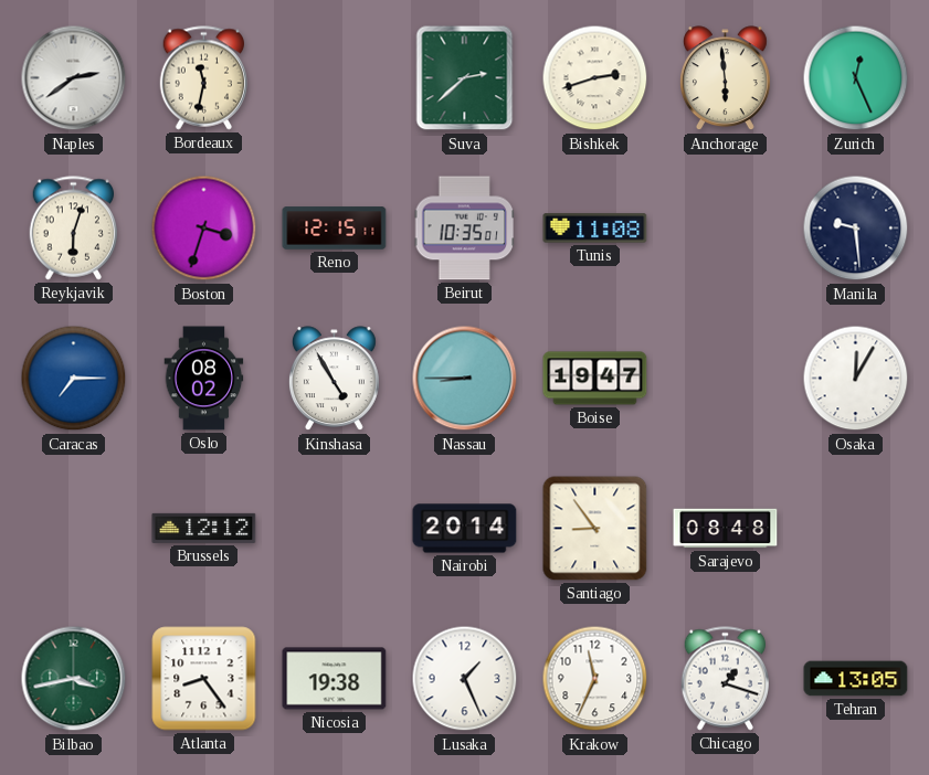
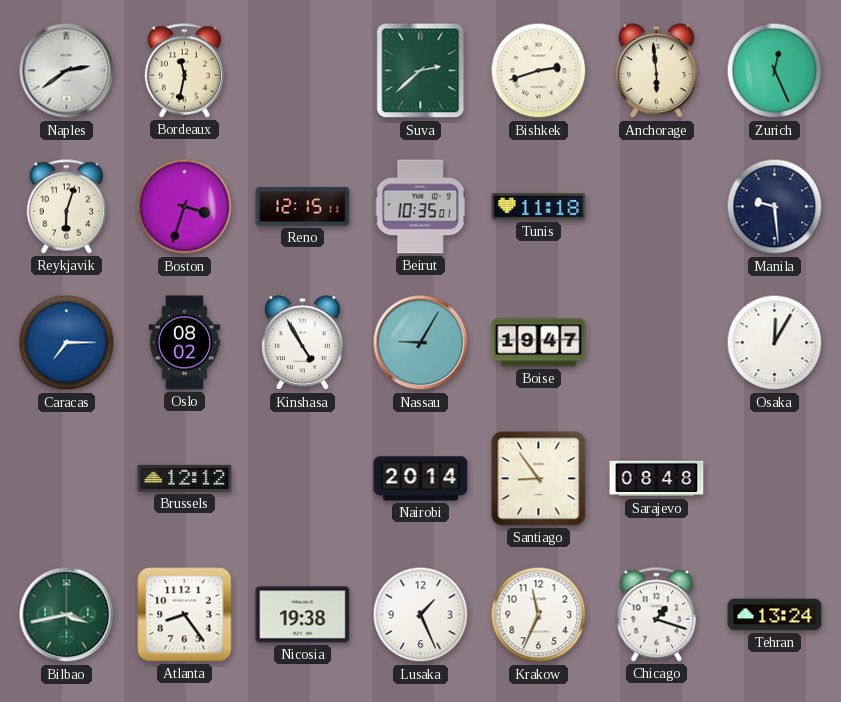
Tunis: 11:08 -> 11:18 (539, 207)
Nassau: 8:45 -> 9:05 (421, 343)
Tehran: 13:05 -> 13:24 (775, 615)
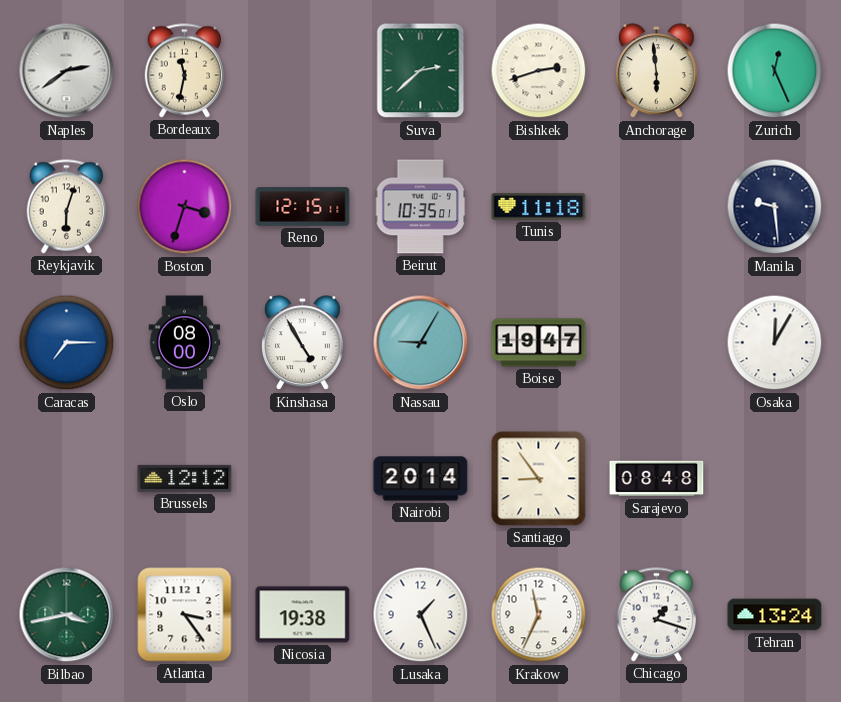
Oslo: 08:02 -> 08:00 (185, 343)
Atlanta: 8:24 -> 3:24 (185, 615)
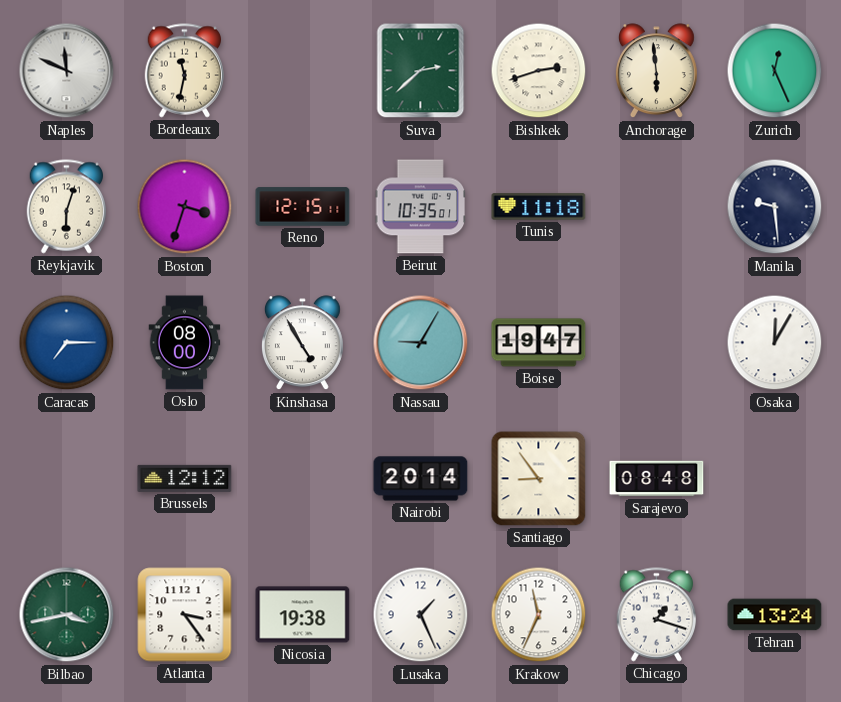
Naples: 2:39 -> 11:49 (67, 71)
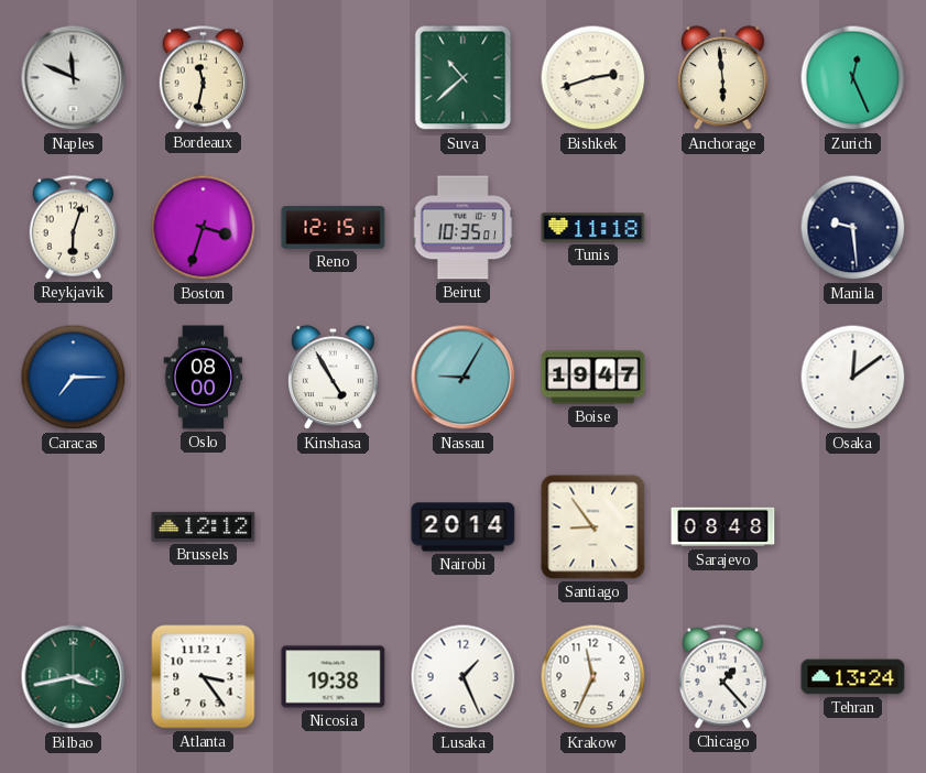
Suva: 2:38 -> 10:38 (464, 78)
Osaka: 12:05 -> 12:09 (853, 378)
Chicago: 1:18 -> 1:23 (723, 677)
